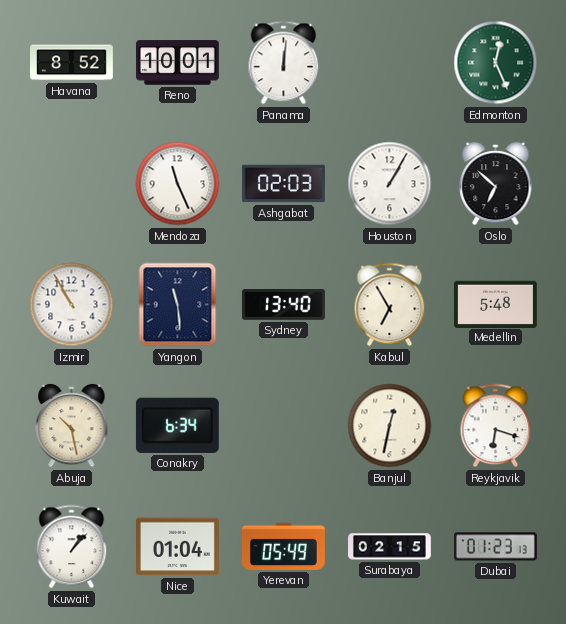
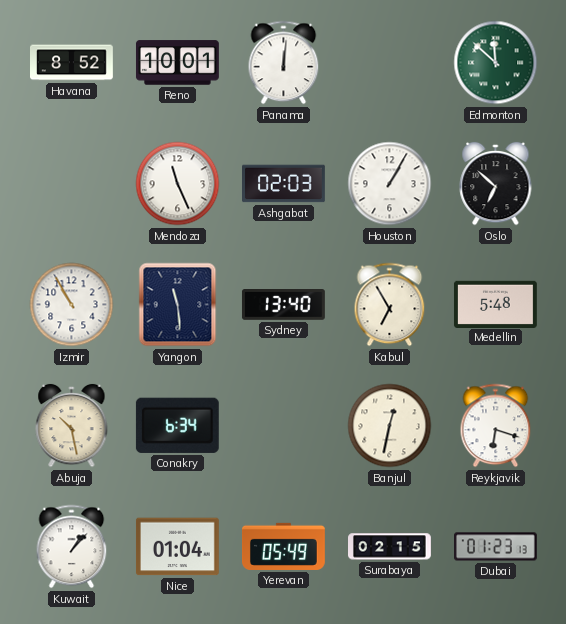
Edmonton: 12:26 -> 11:52 (496, 63)
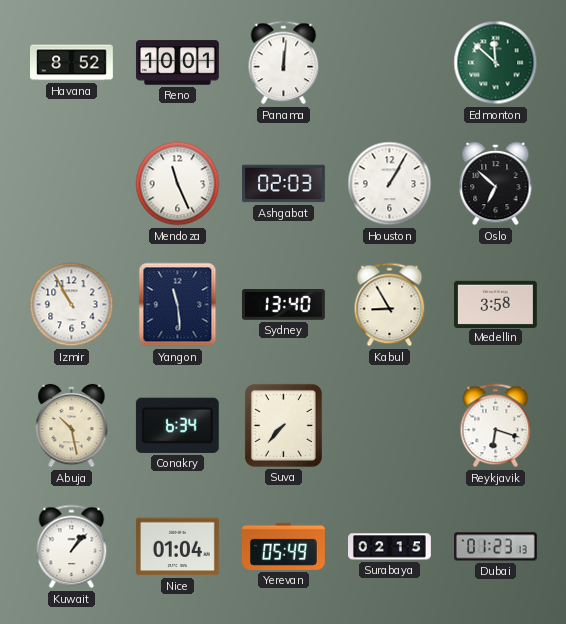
Kabul: 6:55 -> 8:55 (390, 305)
Medellin: 5:48 -> 3:58 (495, 304)
Suva: none -> 7:37 (283, 425)
Banjul: 12:32 -> none (390, 426)
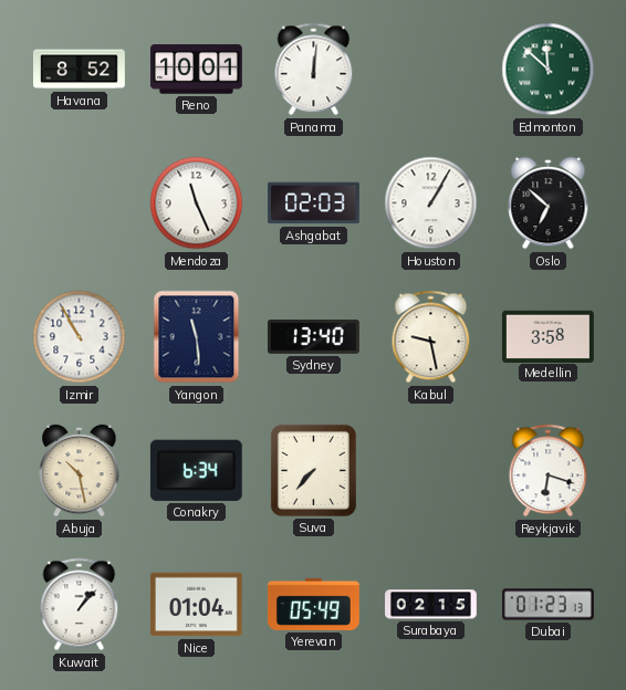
Kabul: 8:55 -> 9:28 (431, 337)
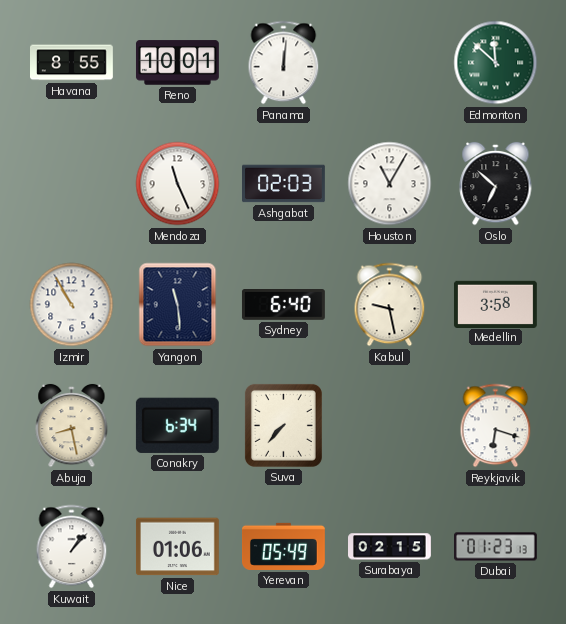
Havana: 8:52 -> 8:55 (72, 63)
Houston: 1:05 -> 11:05 (390, 184)
Sydney: 13:40 -> 6:40 (283, 305)
Abuja: 10:28 -> 8:28 (72, 426)
Nice: 01:04 -> 01:06 (177, 547)
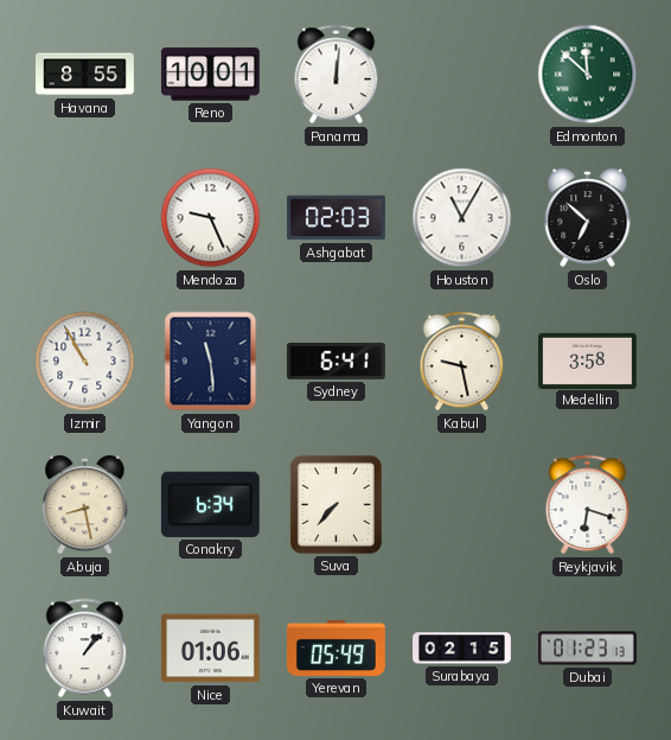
Mendoza: 11:26 -> 9:26 (211, 218)
Sydney: 6:40 -> 6:41 (335, 362)
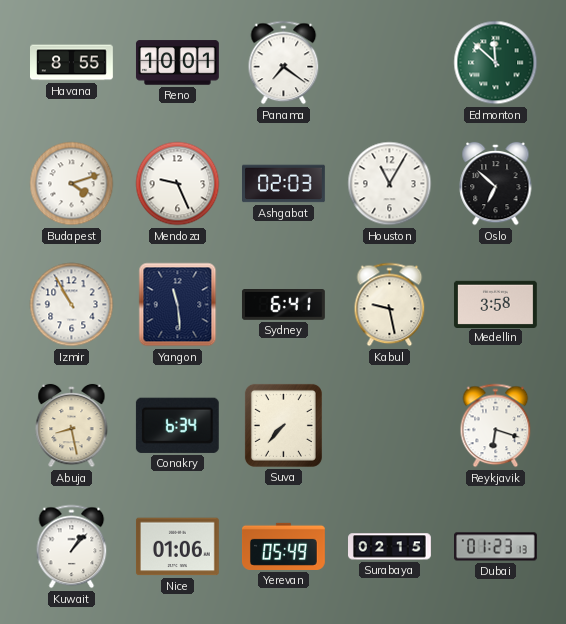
Panama: 12:01 -> 7:21 (284, 63)
Budapest: none -> 4:12 (72, 184)
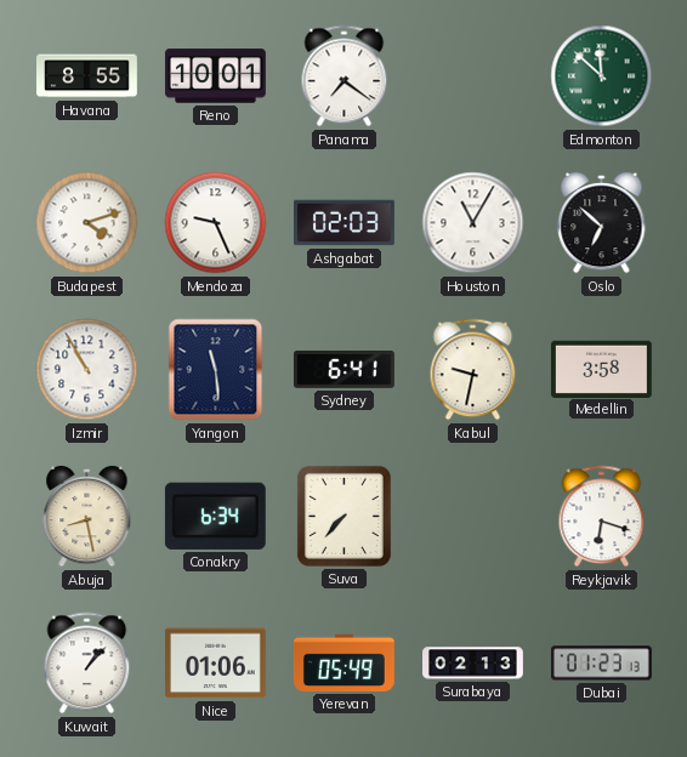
Kabul: 9:28 -> 9:32 (473, 370)
Surabaya: 02:15 -> 02:13 (473, 664)
